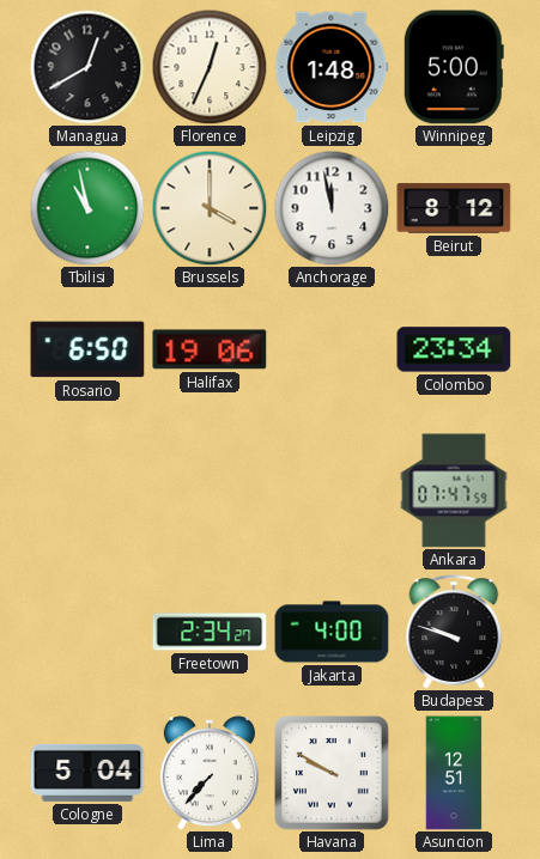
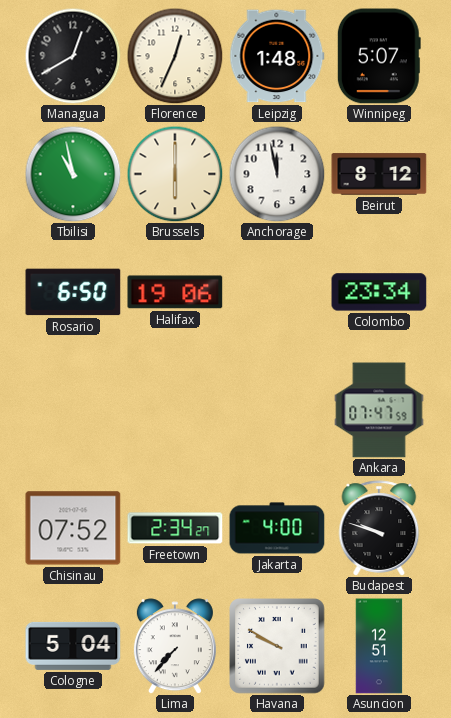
Winnipeg: 5:00 -> 5:07 (379, 56)
Brussels: 4:00 -> 6:00 (175, 174)
Chisinau: none -> 07:52 (73, 528)
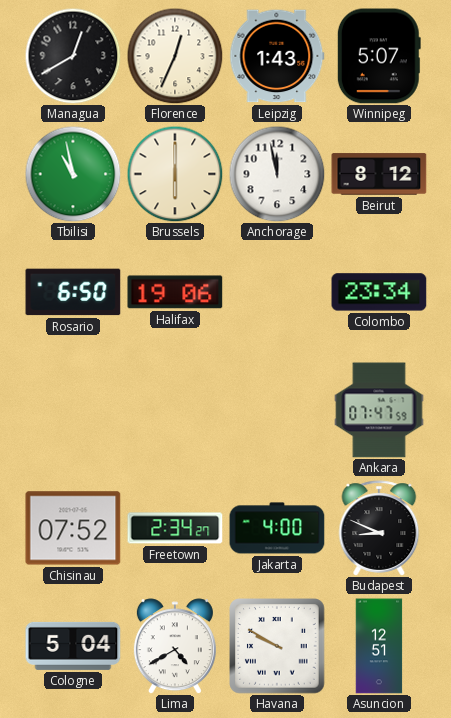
Leipzig: 1:48 -> 1:43 (277, 56)
Budapest: 9:48 -> 8:49 (379, 528)
Lima: 7:37 -> 4:40 (175, 646)
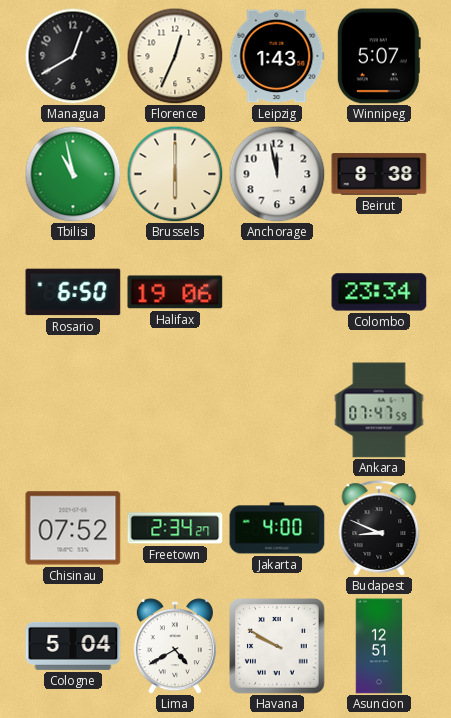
Beirut: 8:12 -> 8:38 (379, 174)
